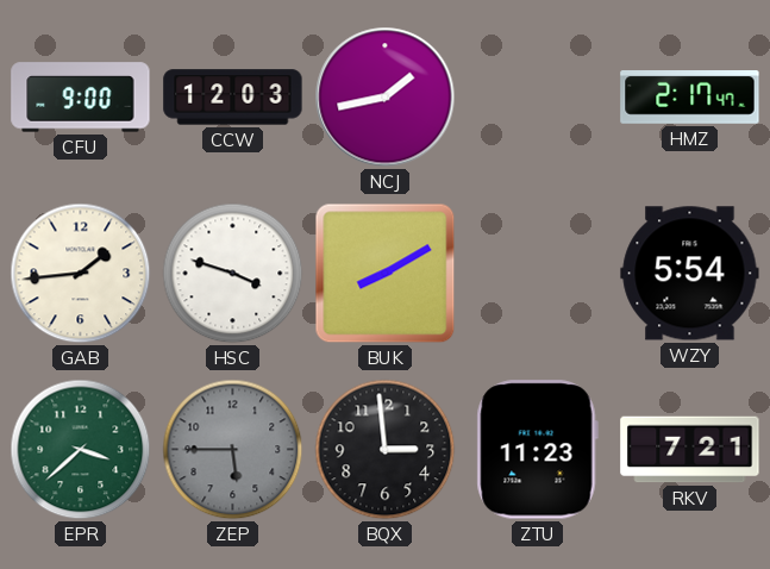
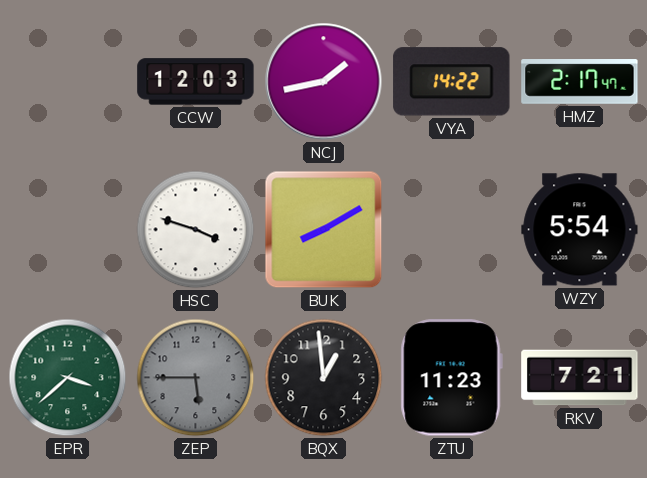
CFU: 9:00 -> none (81, 98)
VYA: none -> 14:22 (452, 82)
GAB: 1:44 -> none (81, 274)
BQX: 2:59 -> 12:59 (324, 378)
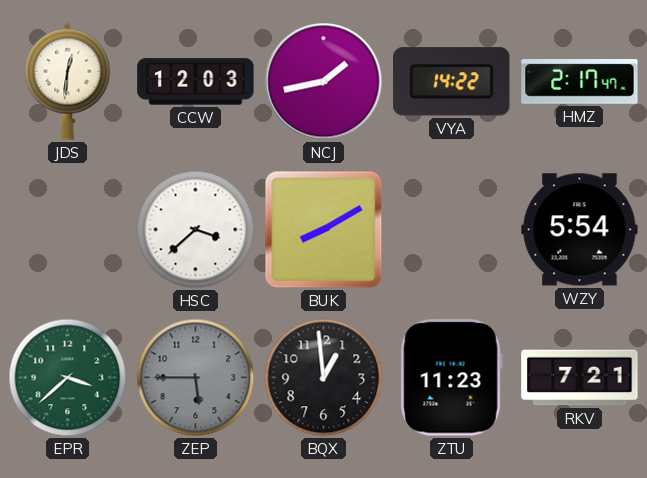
JDS: none -> 12:31 (68, 81)
HSC: 3:48 -> 3:38 (196, 230)
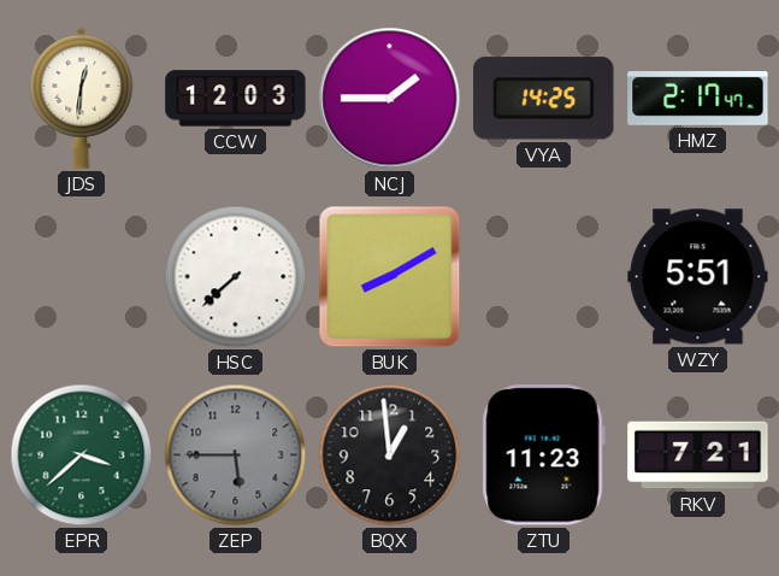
NCJ: 1:43 -> 1:45 (390, 99)
VYA: 14:22 -> 14:25 (544, 99)
HSC: 3:38 -> 7:38 (236, 277)
WZY: 5:54 -> 5:51 (698, 277)
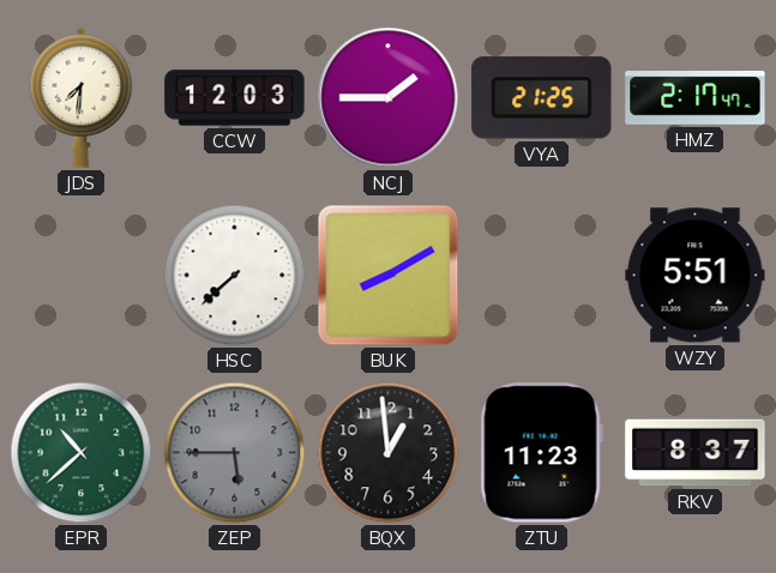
JDS: 12:31 -> 7:31 (82, 97)
VYA: 14:25 -> 21:25 (542, 98)
EPR: 3:38 -> 10:38 (82, 453)
RKV: 7:21 -> 8:37 (696, 453)
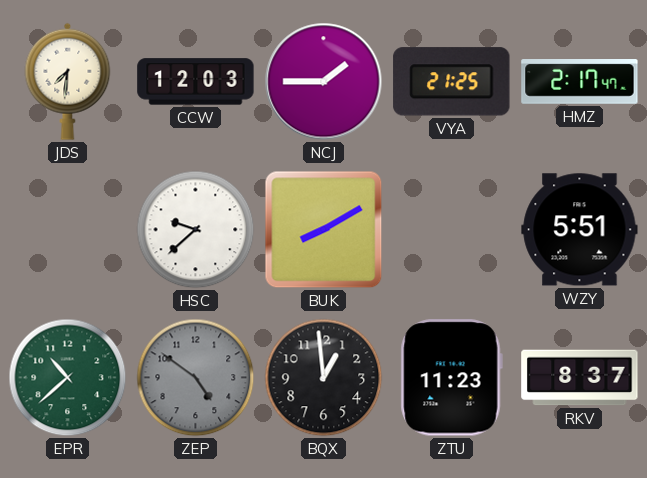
HSC: 7:38 -> 9:38 (196, 230)
ZEP: 5:45 -> 4:51 (196, 378)
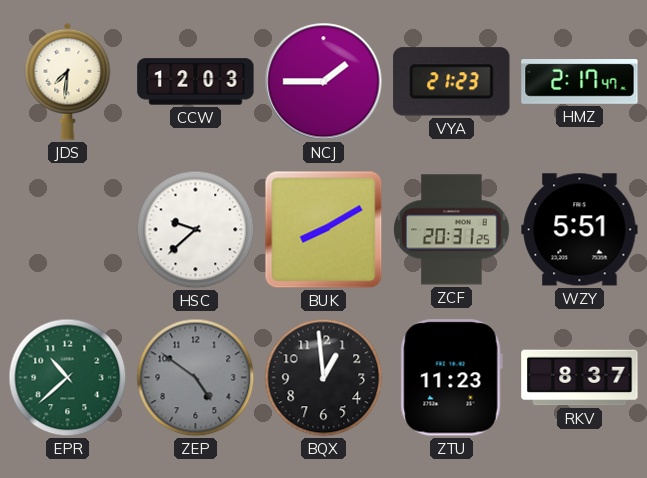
VYA: 21:25 -> 21:23 (452, 82)
ZCF: none -> 20:31 (452, 230)
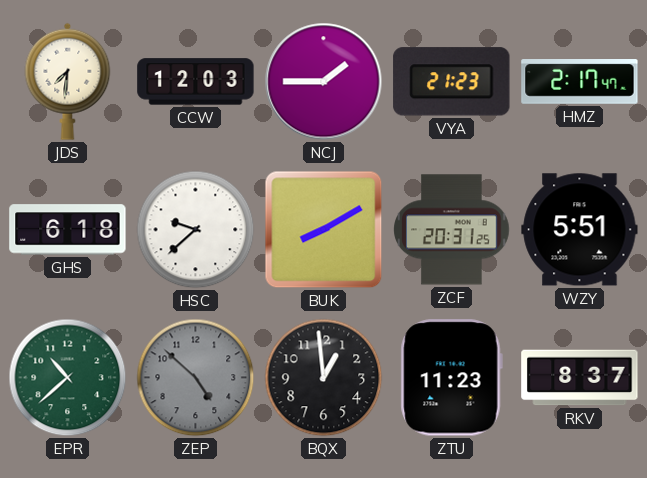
GHS: none -> 6:18 (68, 230)
ZEP: 4:51 -> 4:52 (196, 378)
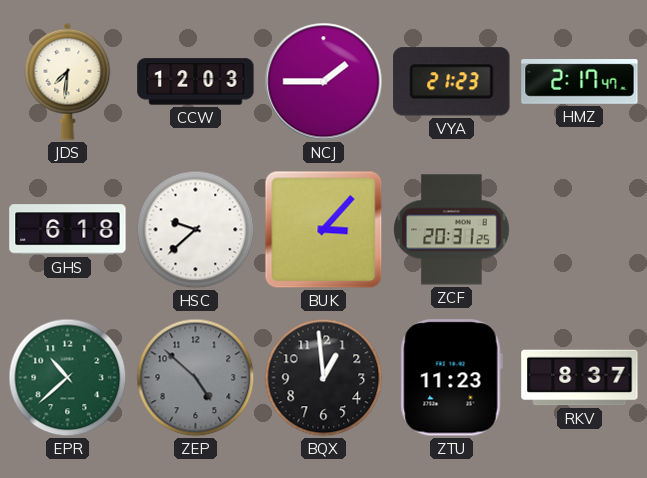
BUK: 8:10 -> 3:07 (324, 230)
WZY: 5:51 -> none (580, 230)
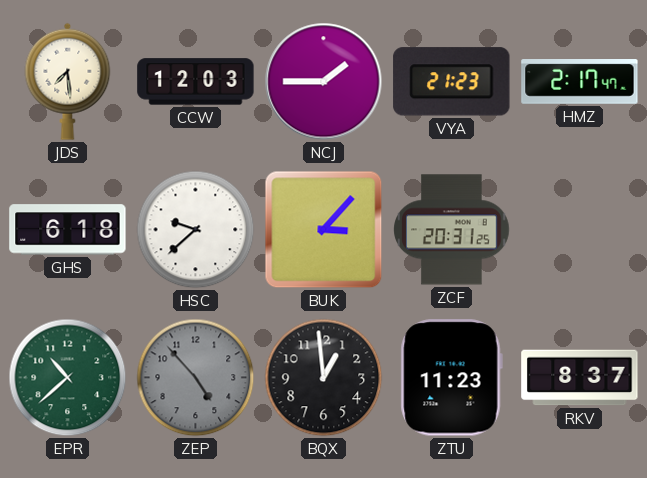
JDS: 7:31 -> 7:29 (68, 81)
ZEP: 4:52 -> 4:53 (196, 378)
